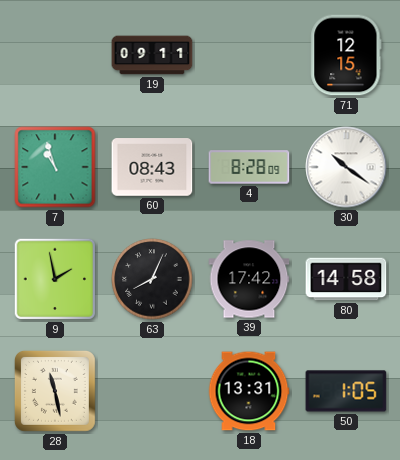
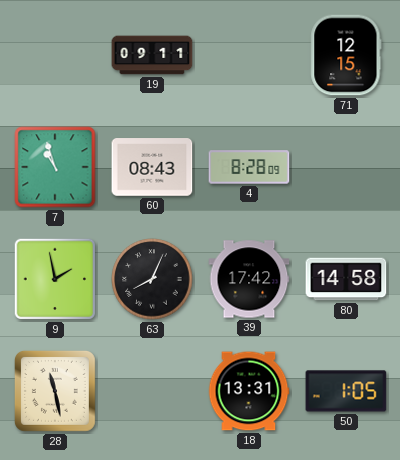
30: 10:21 -> none (346, 167)
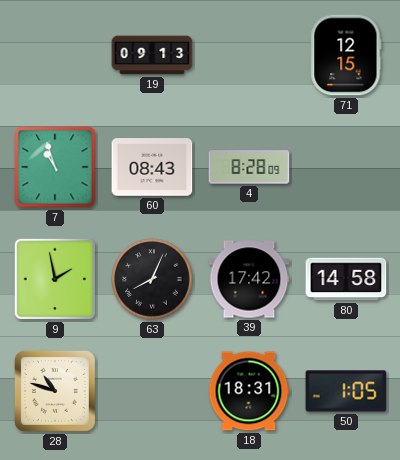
19: 09:11 -> 09:13 (152, 55)
28: 11:28 -> 10:48 (55, 391)
18: 13:31 -> 18:31 (249, 391)
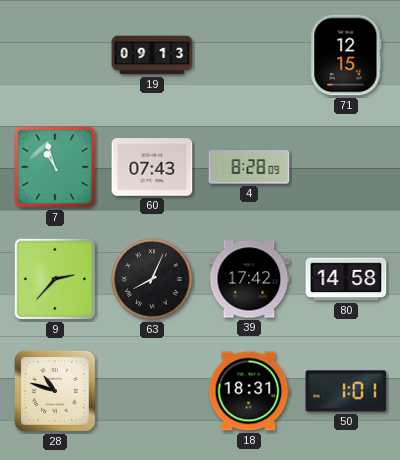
60: 08:43 -> 07:43 (152, 167)
9: 1:58 -> 2:37 (55, 279)
50: 1:05 -> 1:01 (346, 391)
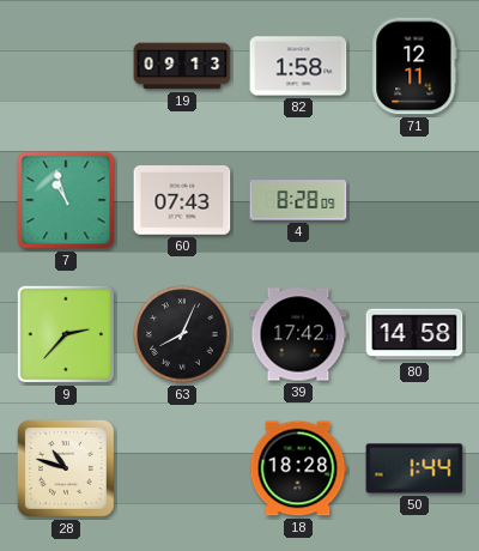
82: none -> 1:58 (298, 66)
71: 12:15 -> 12:11 (414, 66)
18: 18:31 -> 18:28 (298, 468)
50: 1:01 -> 1:44 (414, 468)
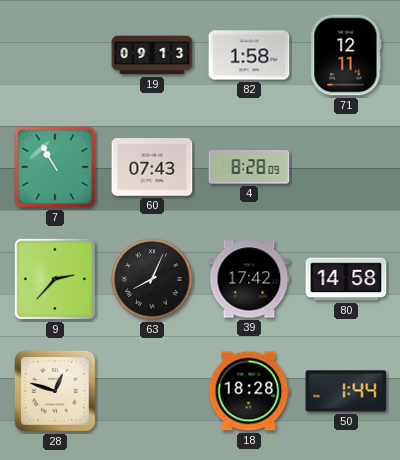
7: 10:57 -> 10:55 (55, 167)
28: 10:48 -> 12:48 (55, 391)
